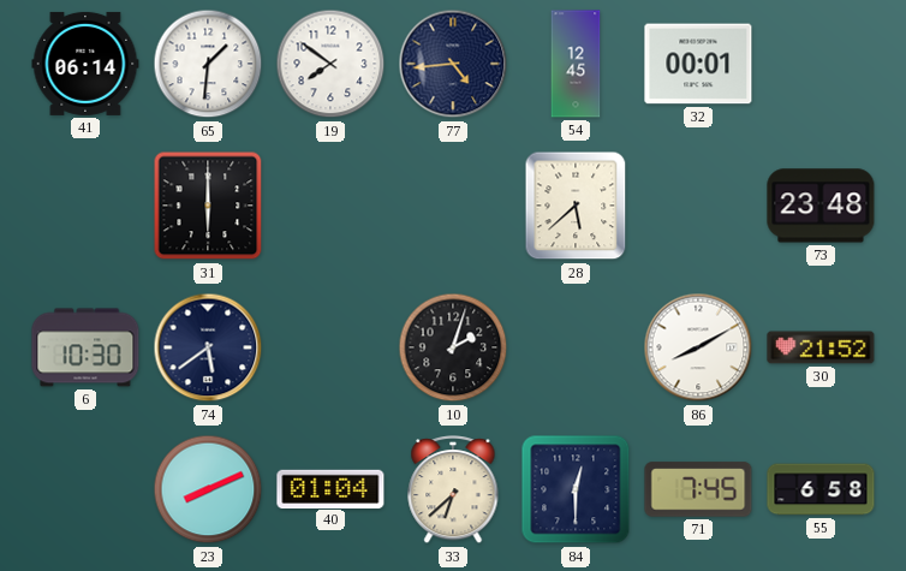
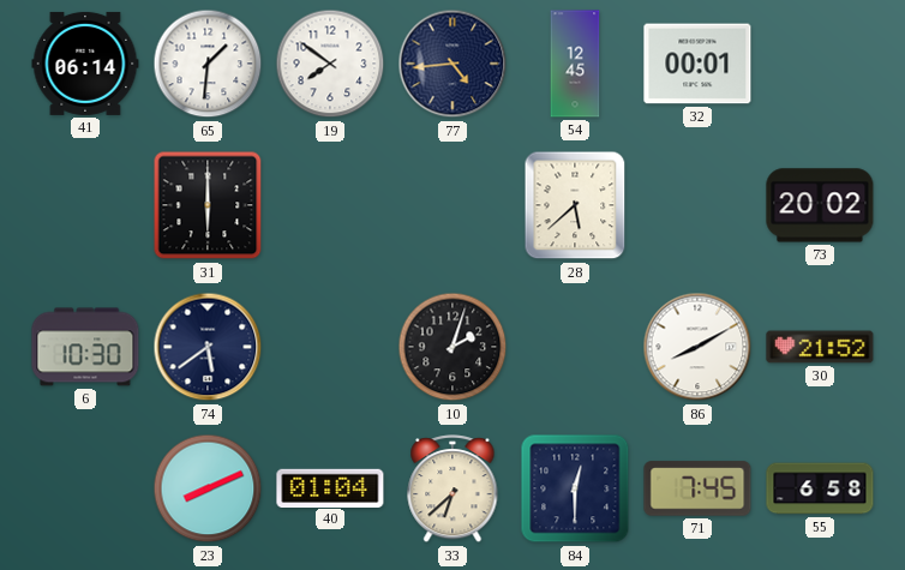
73: 23:48 -> 20:02 (820, 205)
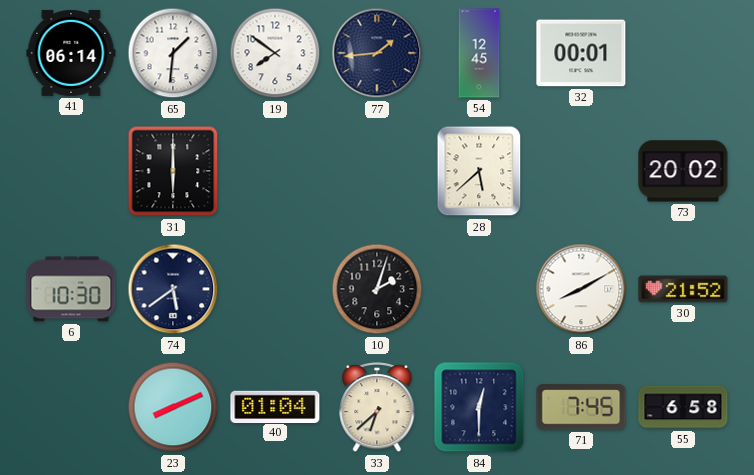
77: 4:44 -> 1:44 (377, 53)
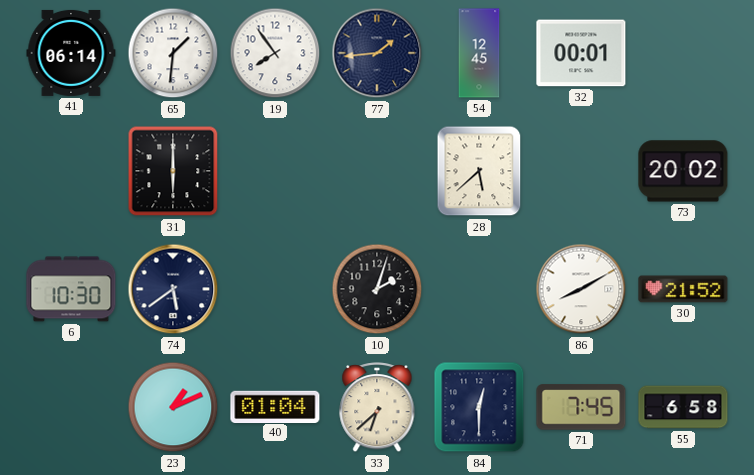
19: 7:51 -> 7:54 (275, 53)
23: 8:11 -> 1:11 (173, 407)
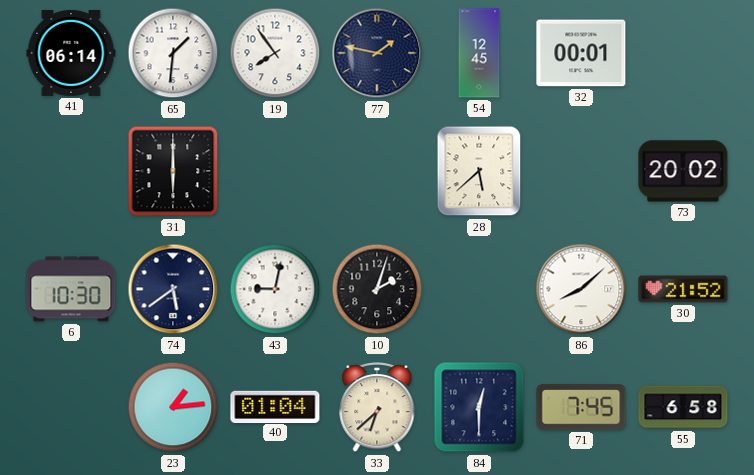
77: 1:44 -> 1:47 (377, 53)
43: none -> 9:02 (275, 289)
86: 8:10 -> 8:08 (581, 289)
23: 1:11 -> 1:14 (173, 407)
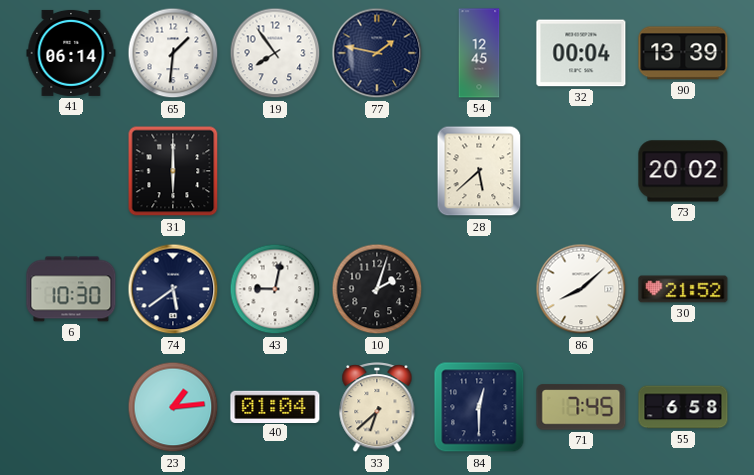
32: 00:01 -> 00:04 (581, 53)
90: none -> 13:39 (683, 53)
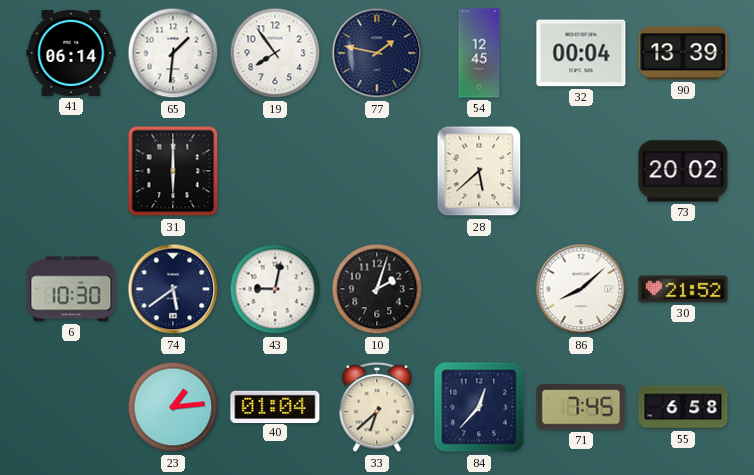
84: 12:30 -> 12:37 (479, 407)
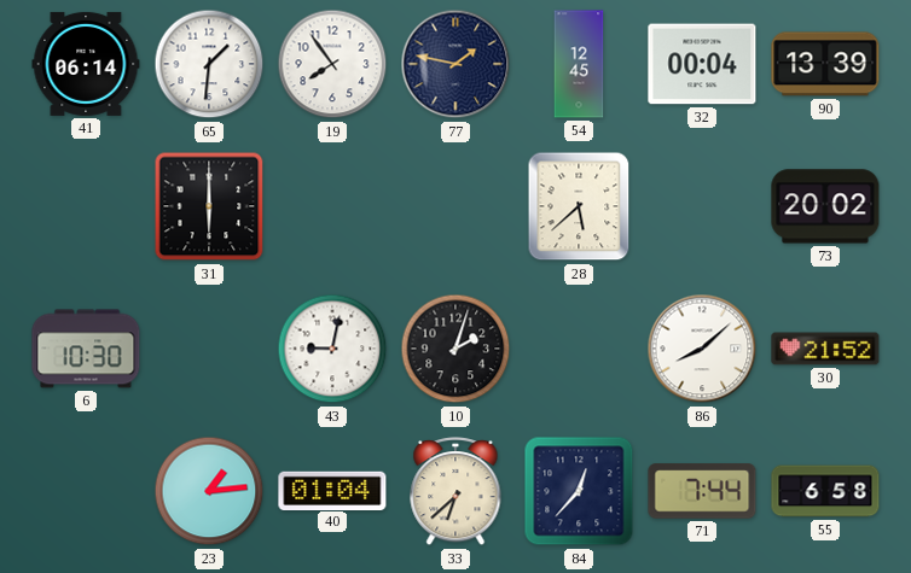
74: 5:39 -> none (173, 289)
71: 7:45 -> 7:44 (702, 491)
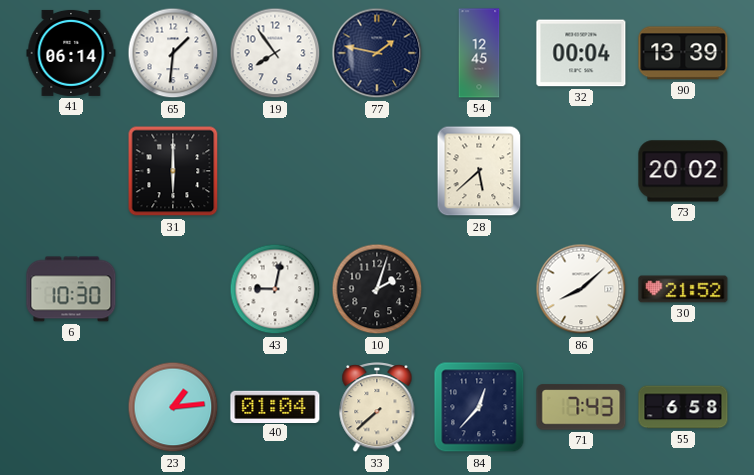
33: 6:38 -> 7:38 (377, 408)
71: 7:44 -> 7:43 (581, 407)
